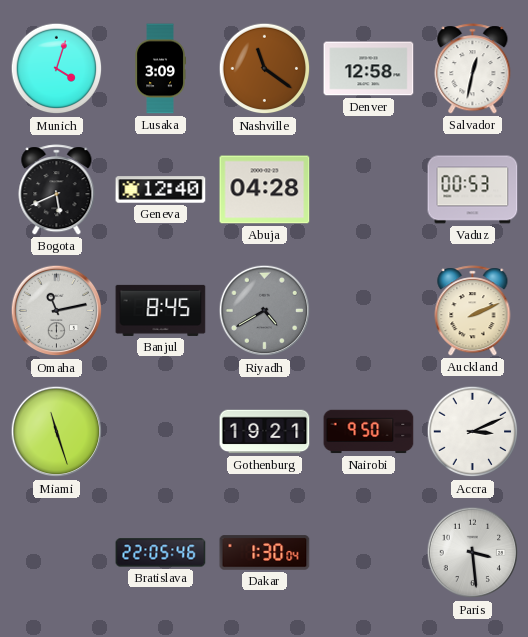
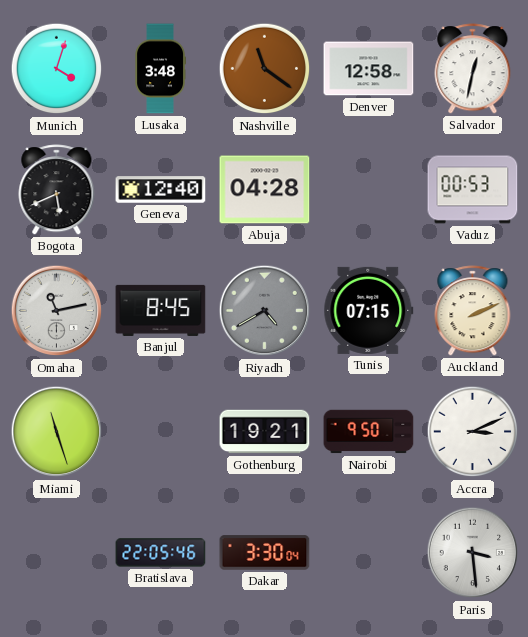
Lusaka: 3:09 -> 3:48 (160, 69)
Tunis: none -> 07:15 (369, 310)
Dakar: 1:30 -> 3:30 (265, 553)
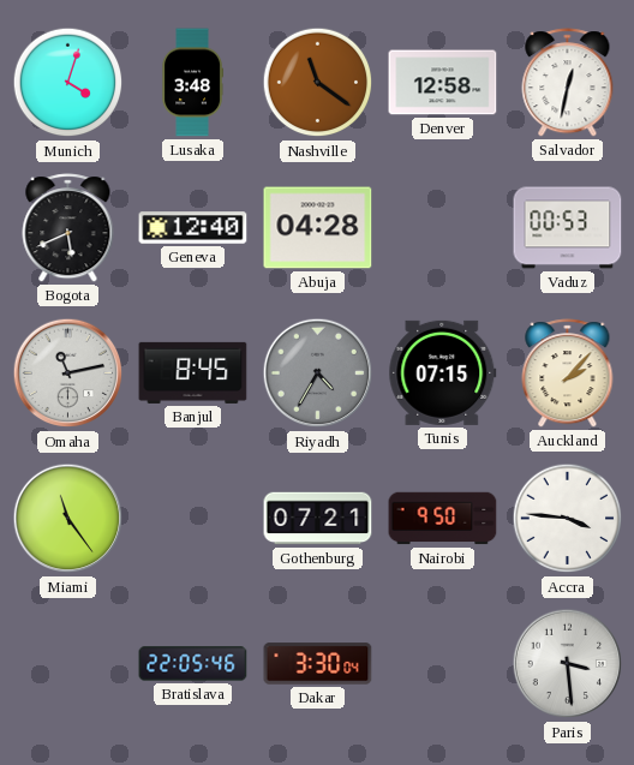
Riyadh: 4:40 -> 4:35 (318, 373)
Auckland: 2:11 -> 2:07 (568, 373)
Miami: 11:27 -> 11:24 (68, 519)
Gothenburg: 19:21 -> 07:21 (318, 519)
Accra: 3:11 -> 3:46 (568, 519)
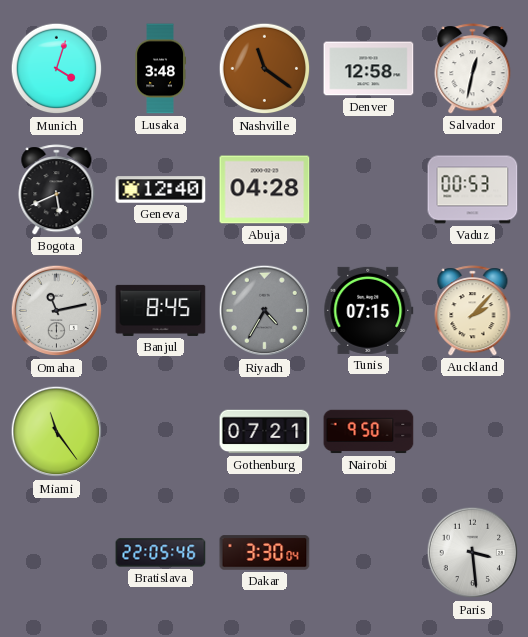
Accra: 3:46 -> none (568, 519)
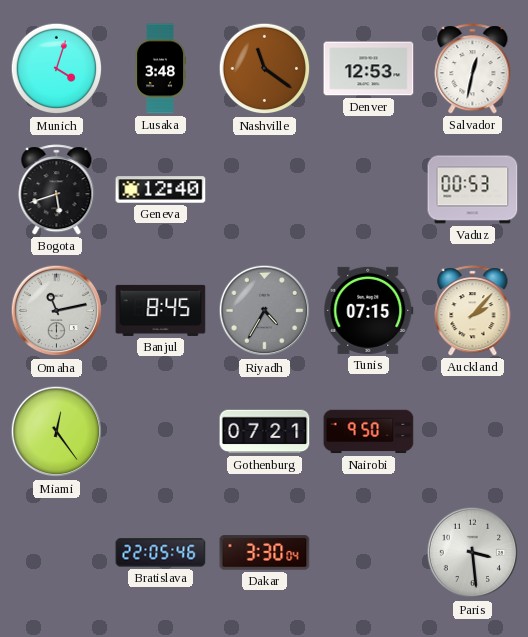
Denver: 12:58 -> 12:53 (369, 69)
Bogota: 5:41 -> 5:42 (57, 190)
Abuja: 04:28 -> none (265, 190)
Miami: 11:24 -> 12:24 (57, 432)
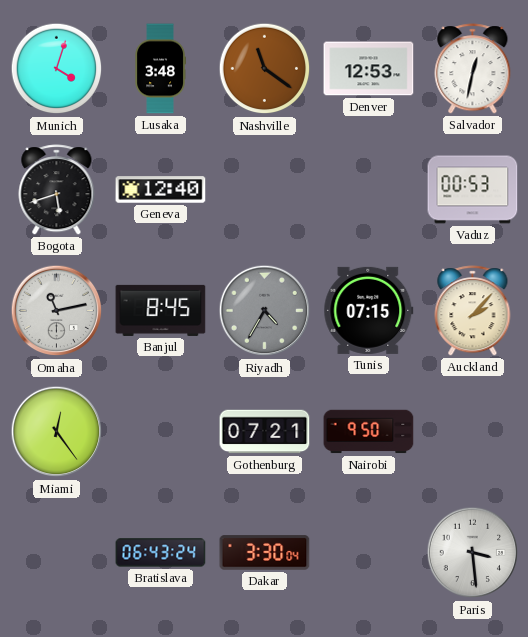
Bratislava: 22:05 -> 06:43 (161, 553)
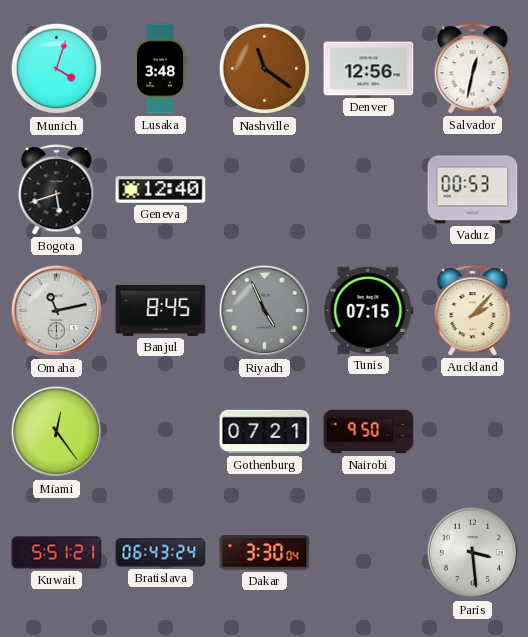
Denver: 12:53 -> 12:56 (369, 69)
Riyadh: 4:35 -> 4:56 (265, 311)
Kuwait: none -> 5:51 (57, 553)
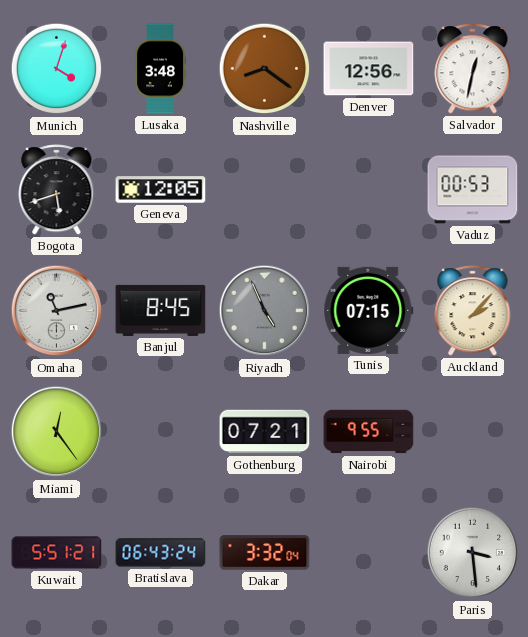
Nashville: 11:21 -> 8:21 (265, 69)
Geneva: 12:40 -> 12:05 (161, 190)
Nairobi: 9:50 -> 9:55 (369, 432)
Dakar: 3:30 -> 3:32 (265, 553)
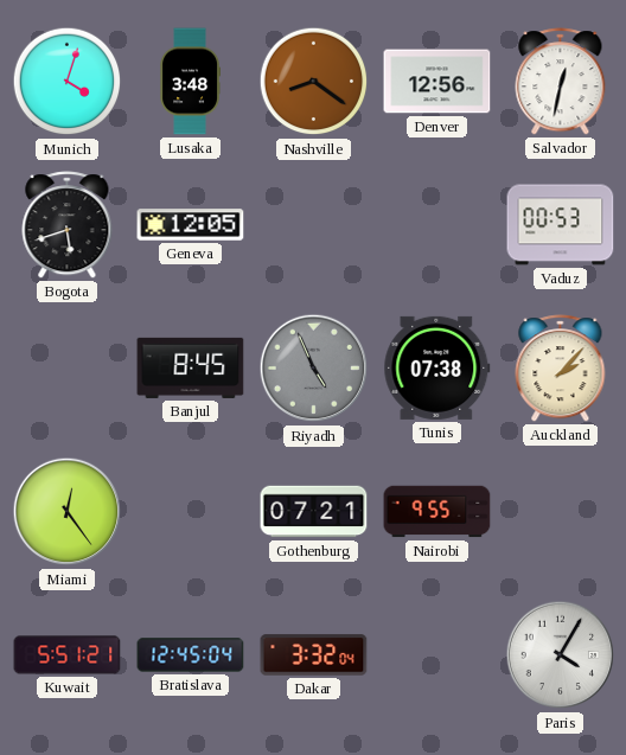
Omaha: 11:13 -> none (57, 311)
Tunis: 07:15 -> 07:38 (437, 367)
Bratislava: 06:43 -> 12:45 (191, 655)
Paris: 3:29 -> 4:05 (561, 655)
